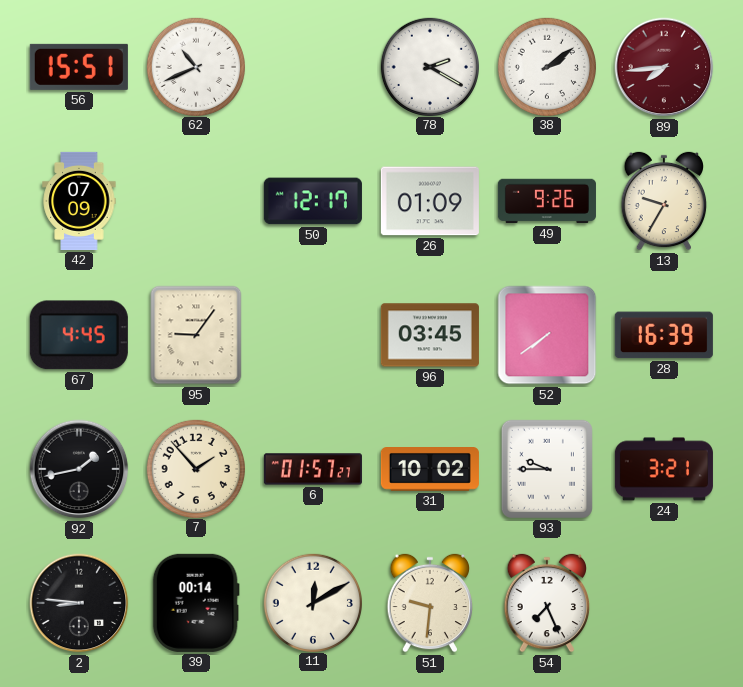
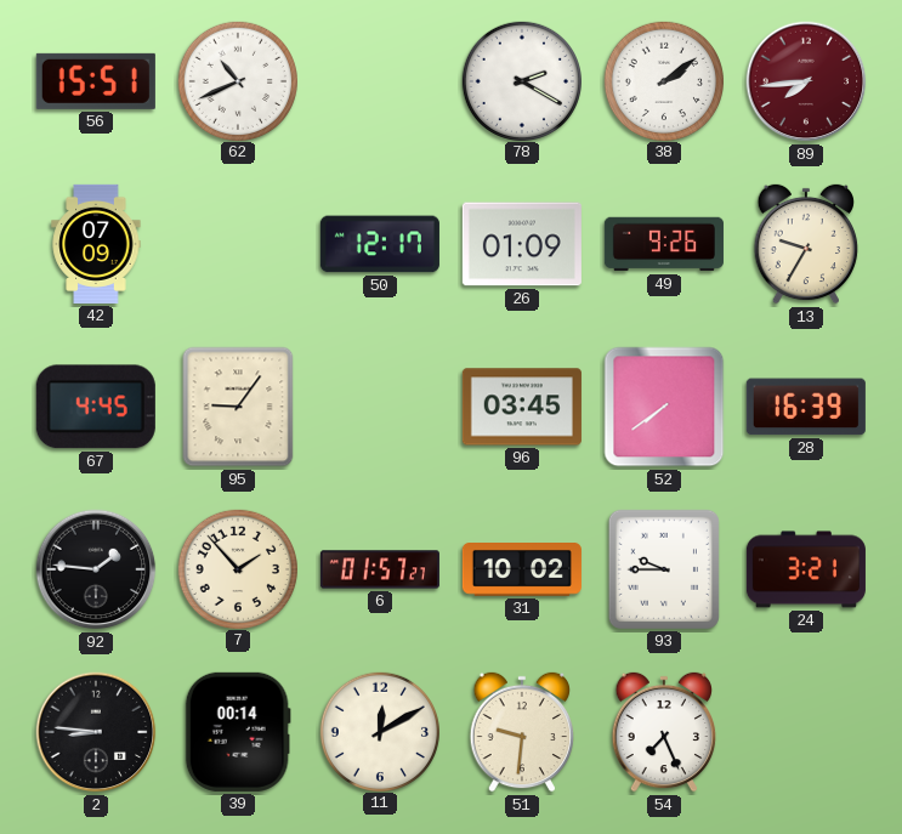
92: 1:43 -> 1:46 (96, 569)
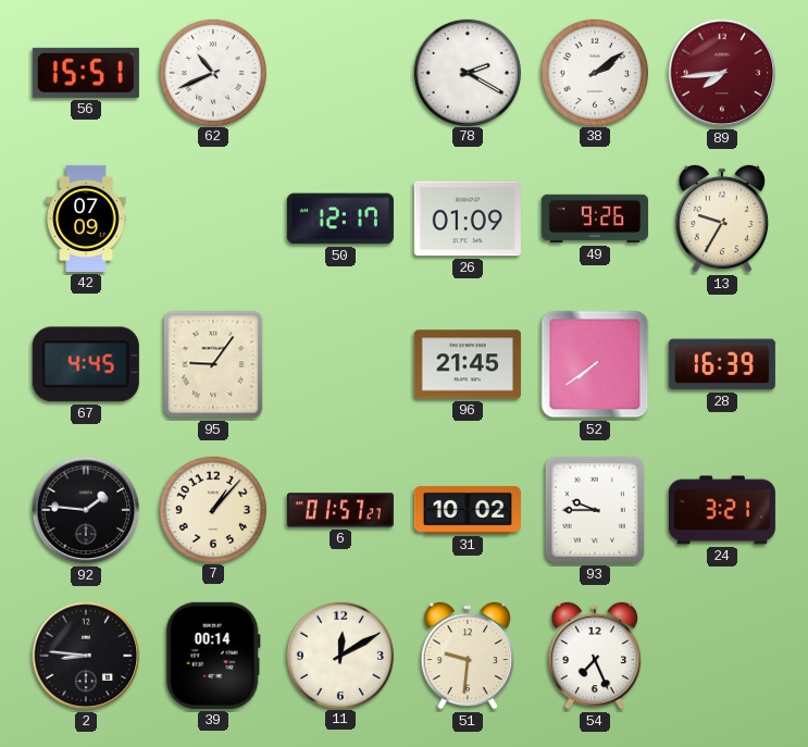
96: 03:45 -> 21:45 (468, 364)
7: 1:53 -> 1:07 (212, 509)
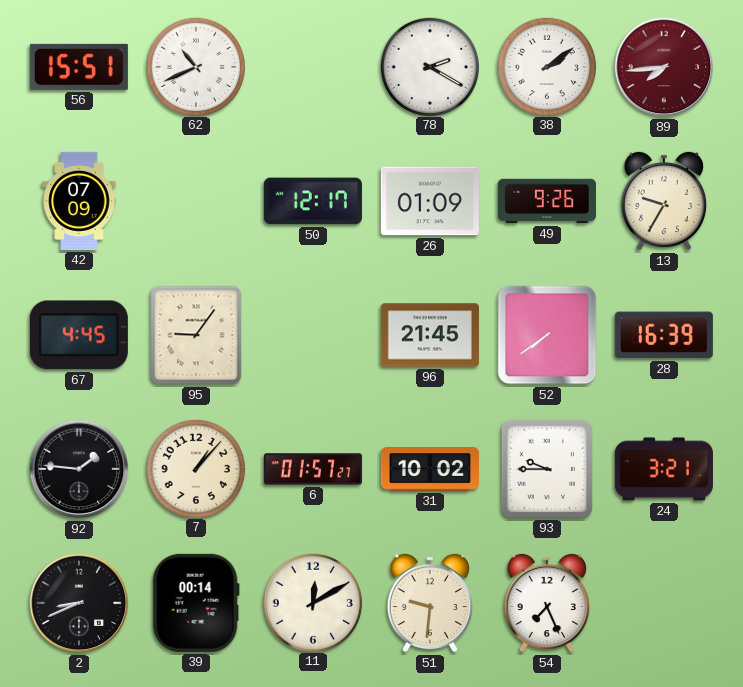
2: 8:46 -> 8:41 (79, 603)
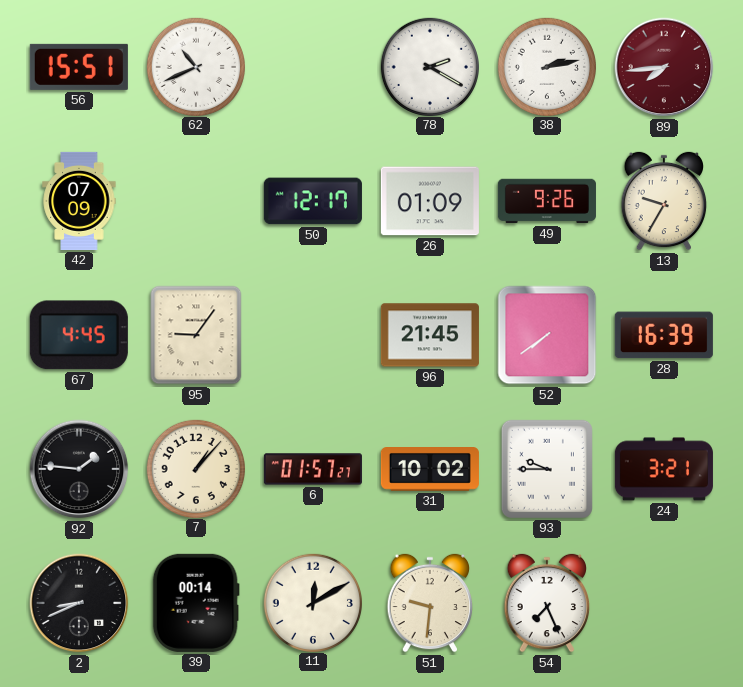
38: 2:09 -> 2:13 (546, 66)
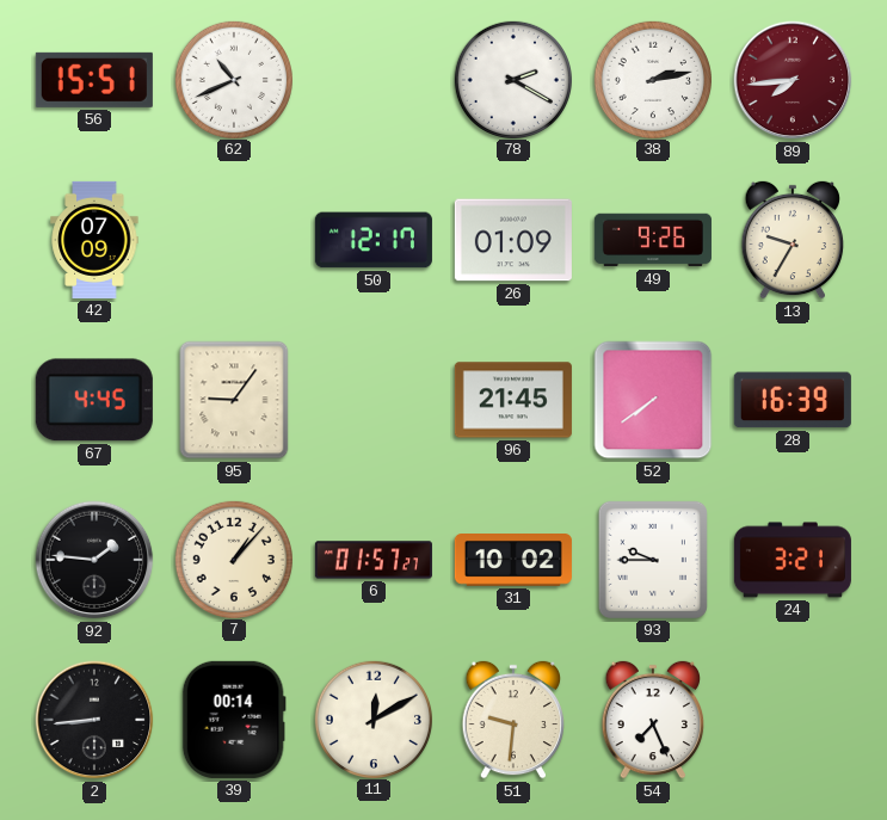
2: 8:41 -> 8:44 (94, 720)
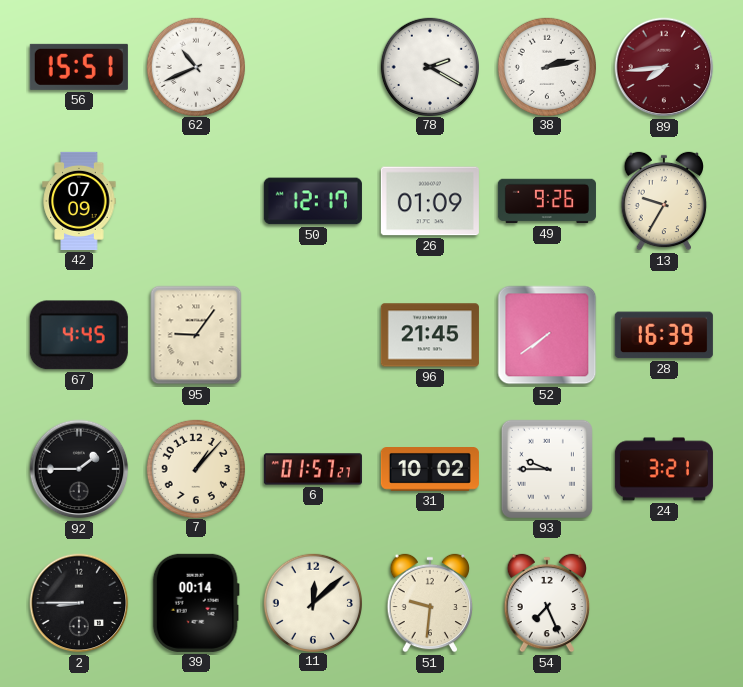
92: 1:46 -> 1:45 (79, 469)
2: 8:44 -> 8:45 (79, 603)
11: 12:10 -> 12:08 (312, 602)
